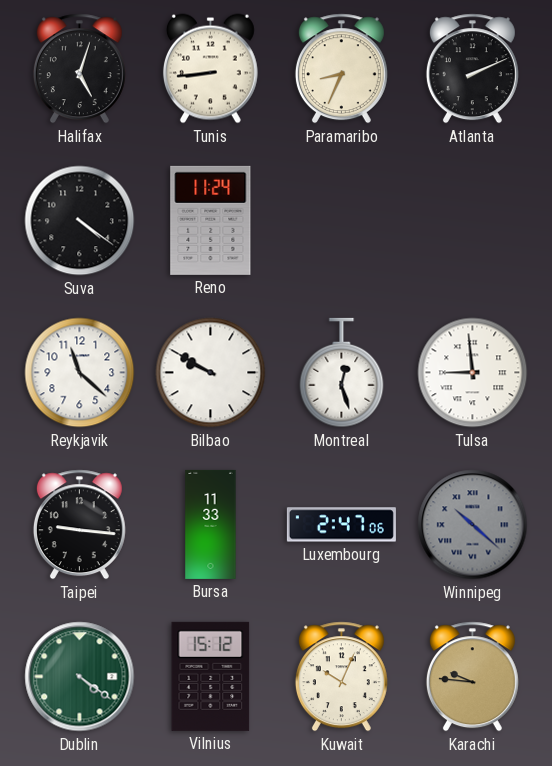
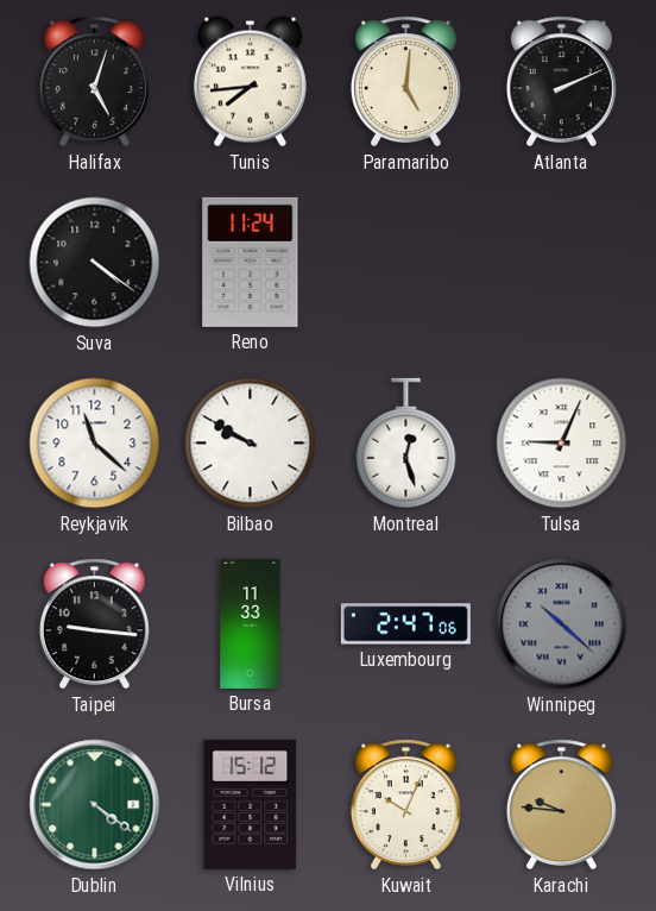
Tunis: 8:44 -> 7:44 (250, 82)
Paramaribo: 8:34 -> 5:01 (405, 82)
Tulsa: 8:59 -> 9:04 (562, 444)
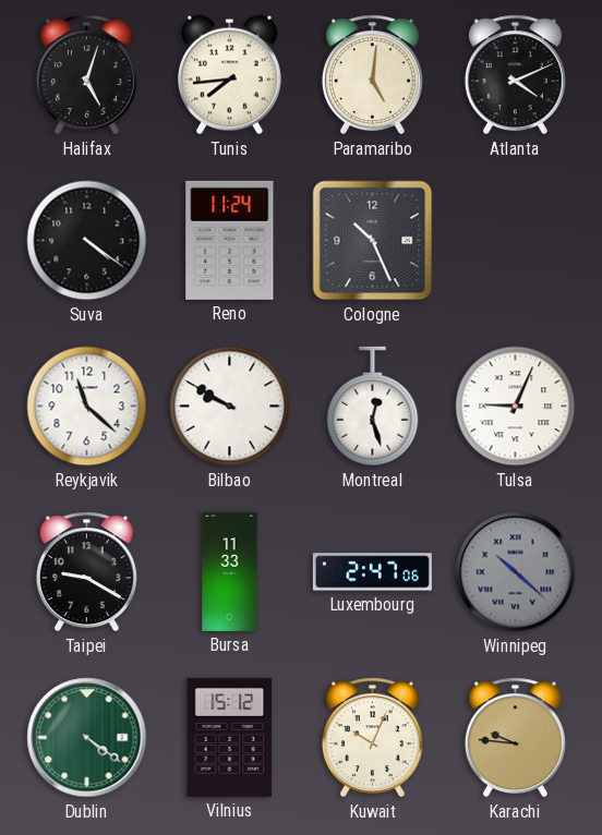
Atlanta: 2:11 -> 4:11 (515, 75)
Cologne: none -> 10:26 (373, 241)
Taipei: 9:16 -> 9:20 (86, 572)
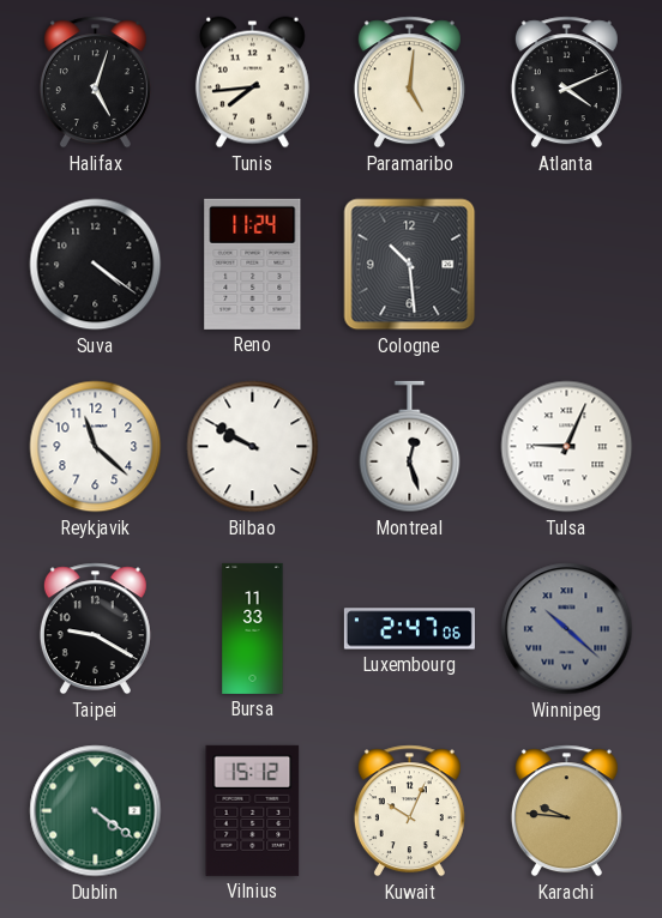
Cologne: 10:26 -> 10:29 (410, 265)
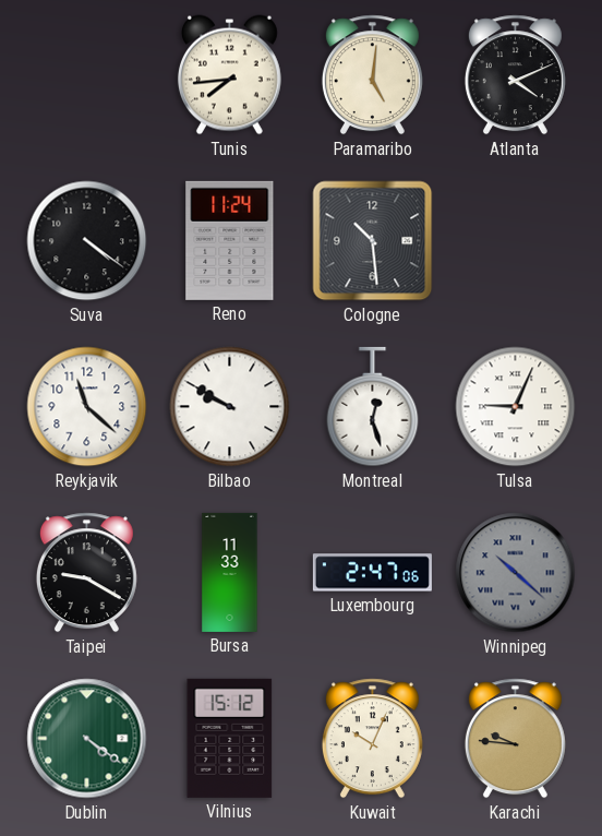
Halifax: 5:03 -> none (95, 83)
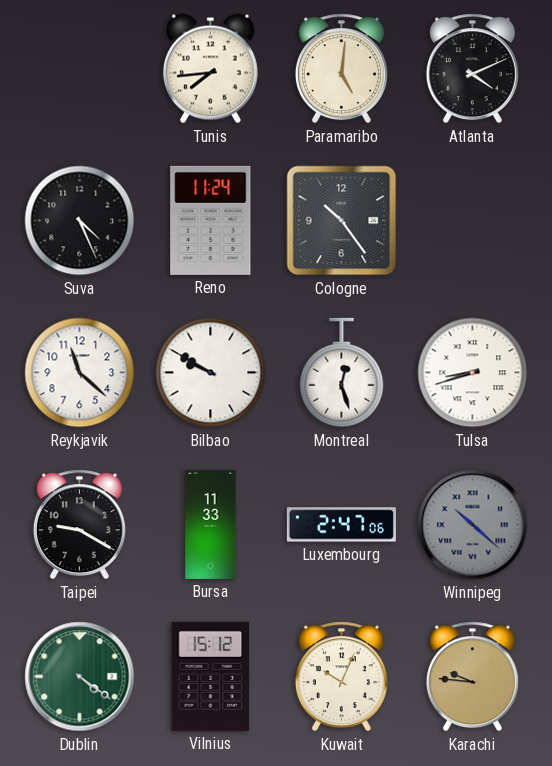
Suva: 4:21 -> 4:26 (80, 221)
Cologne: 10:29 -> 10:24 (342, 221)
Tulsa: 9:04 -> 8:42 (473, 373)
